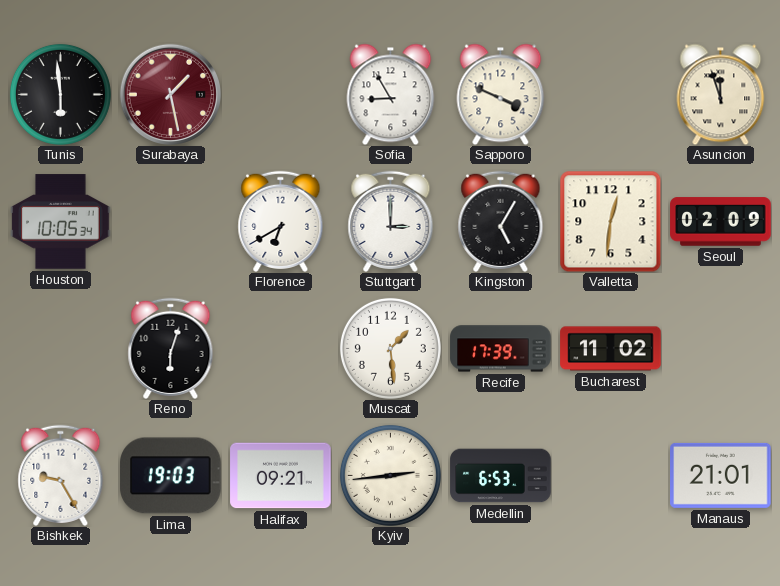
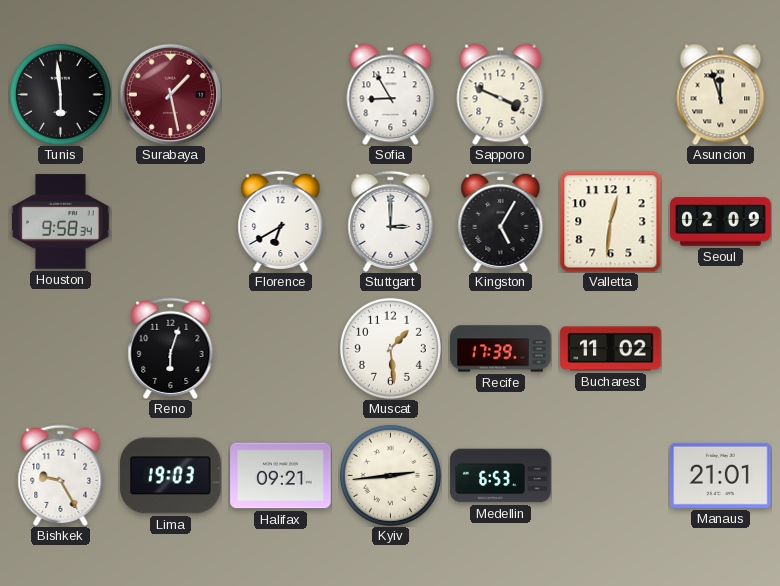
Houston: 10:05 -> 9:58 (61, 222)
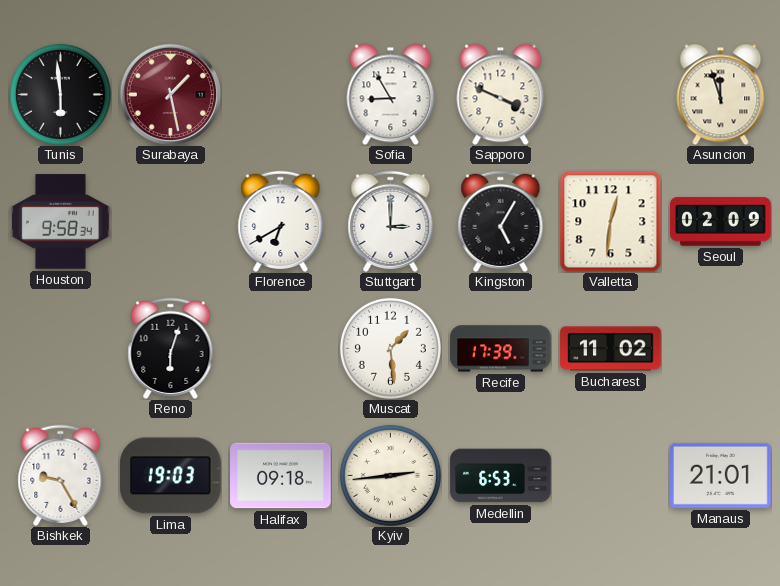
Halifax: 09:21 -> 09:18 (281, 476)
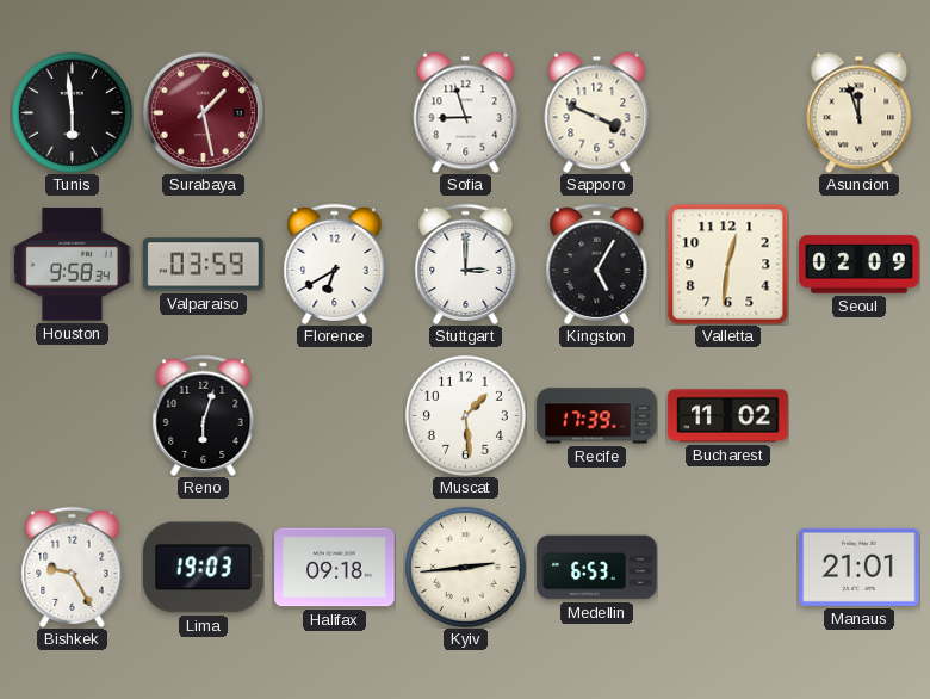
Sofia: 8:55 -> 8:57 (466, 112)
Valparaiso: none -> 03:59 (204, 265)
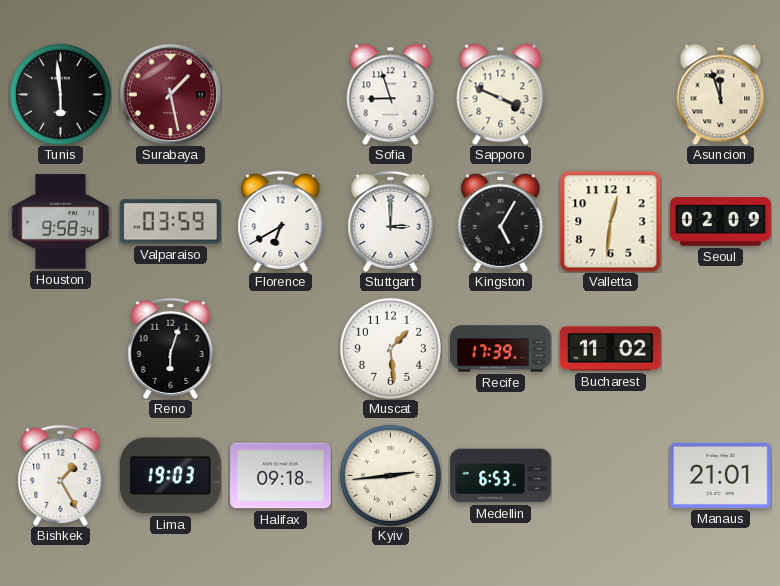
Bishkek: 9:25 -> 1:25 (61, 475)
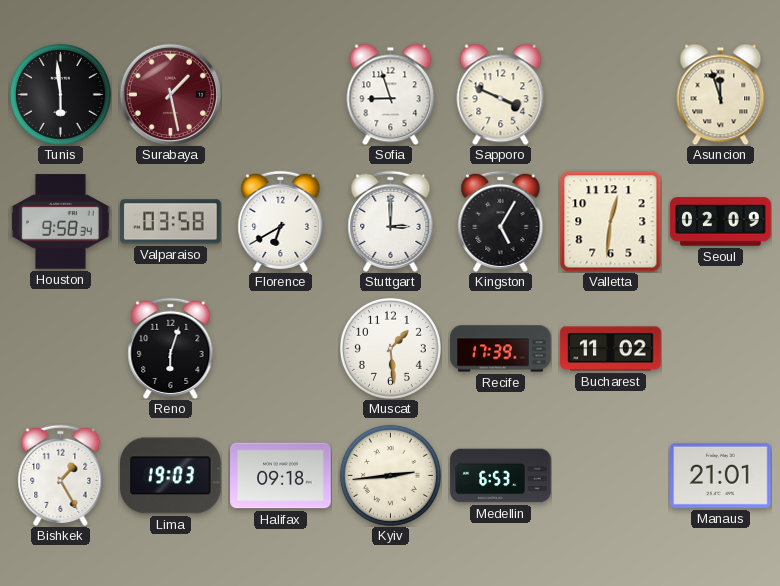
Valparaiso: 03:59 -> 03:58 (171, 222)
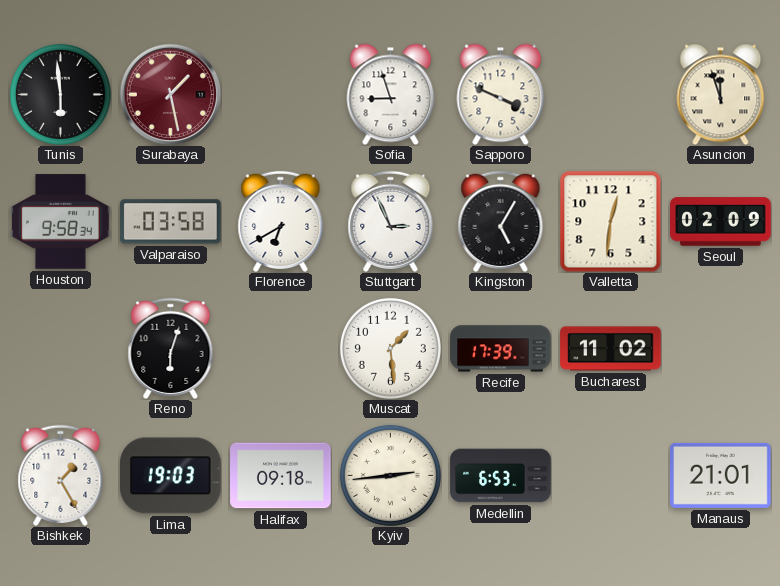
Stuttgart: 3:00 -> 2:56 (391, 221)
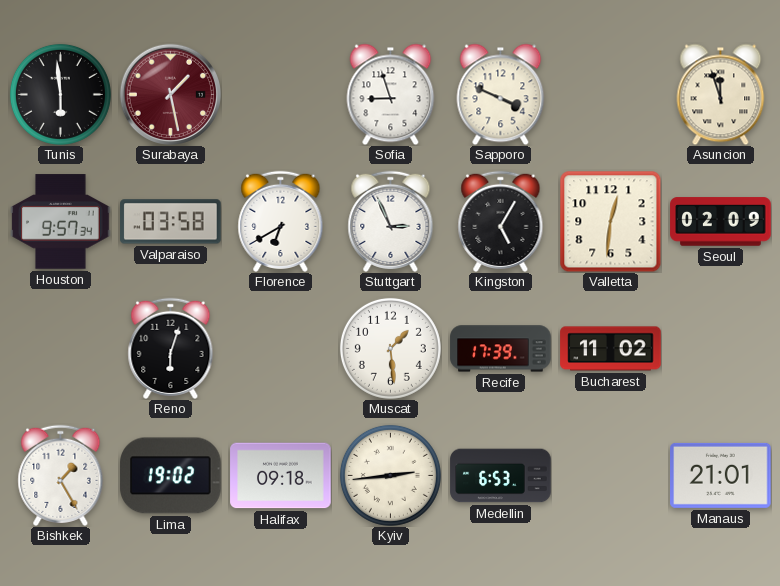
Houston: 9:58 -> 9:57 (61, 222)
Lima: 19:03 -> 19:02 (171, 476)
